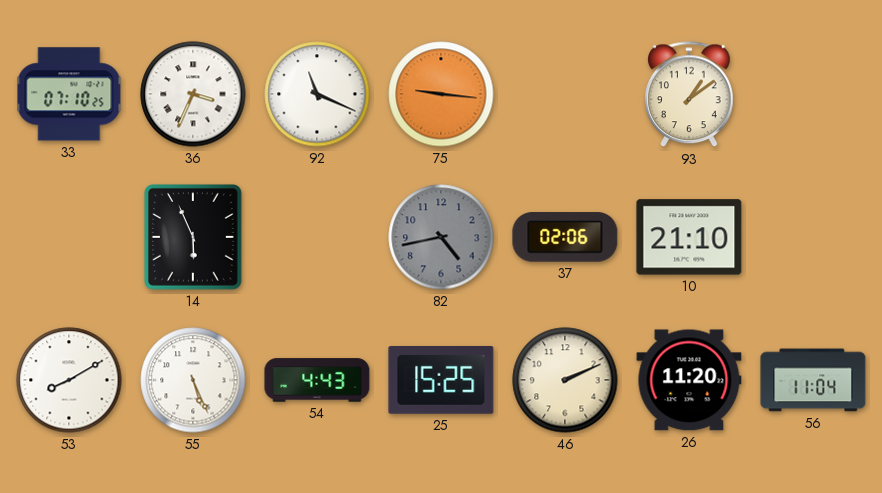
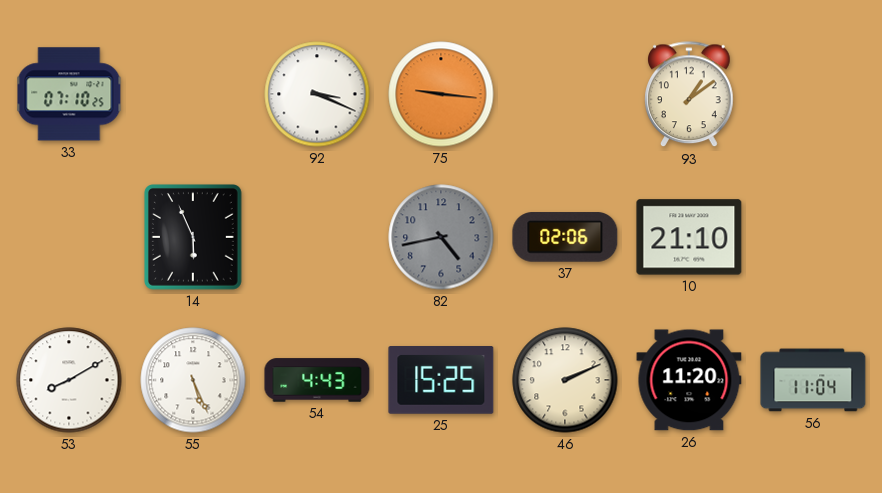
36: 3:34 -> none (193, 94)
92: 11:19 -> 3:19 (317, 94)
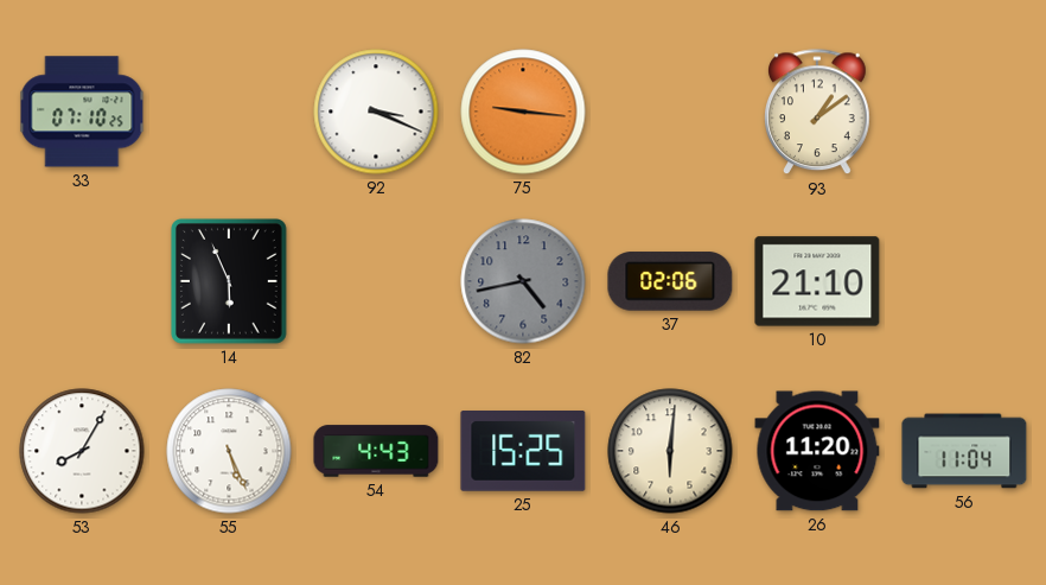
53: 8:10 -> 8:05 (82, 451)
46: 2:11 -> 6:01 (670, 451)
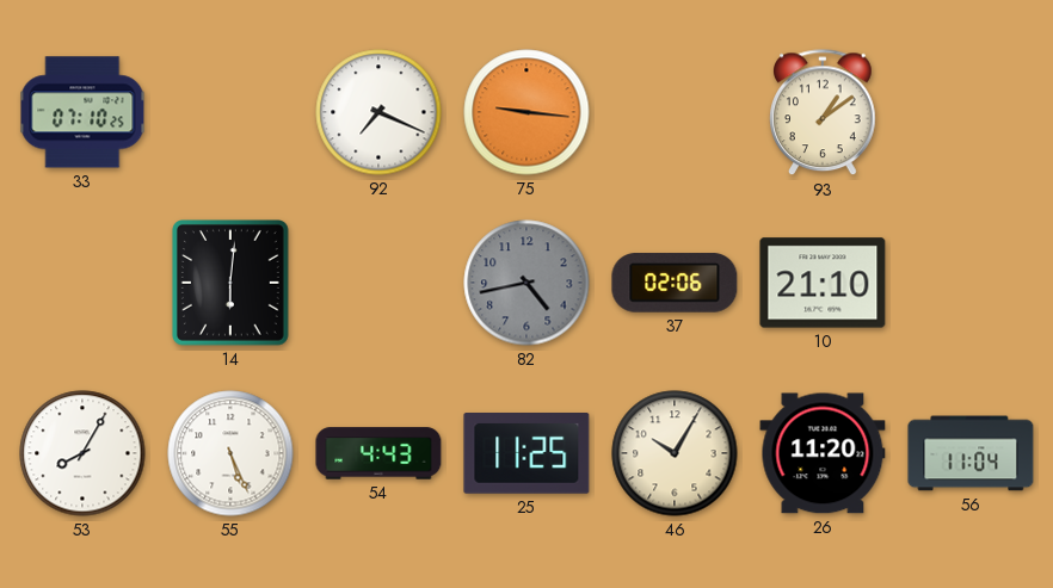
92: 3:19 -> 7:19 (378, 112)
14: 5:56 -> 6:01 (230, 284)
25: 15:25 -> 11:25 (526, 454)
46: 6:01 -> 10:05 (675, 453)
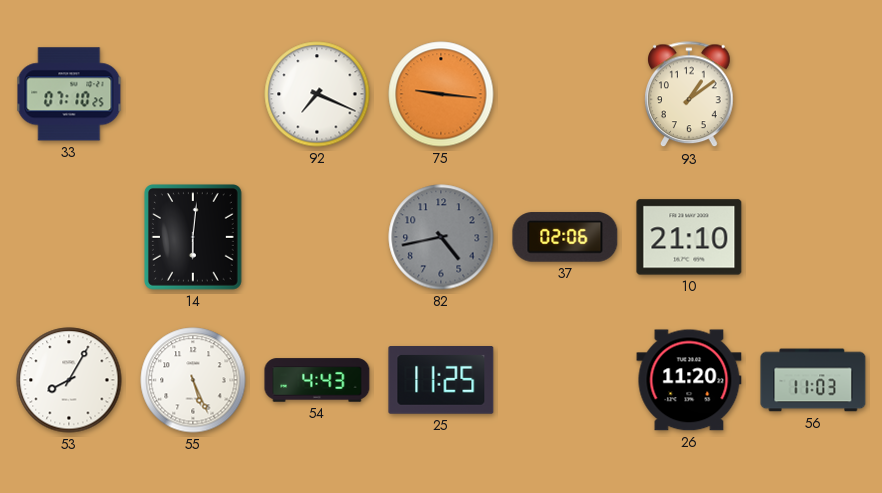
46: 10:05 -> none (675, 453)
56: 11:04 -> 11:03 (813, 380)
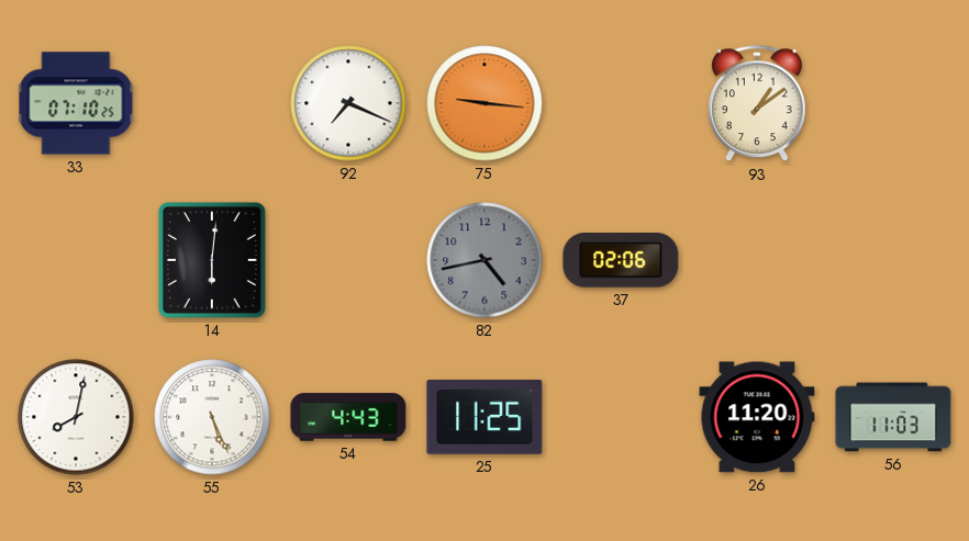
10: 21:10 -> none (689, 237)
53: 8:05 -> 8:02 (76, 417)
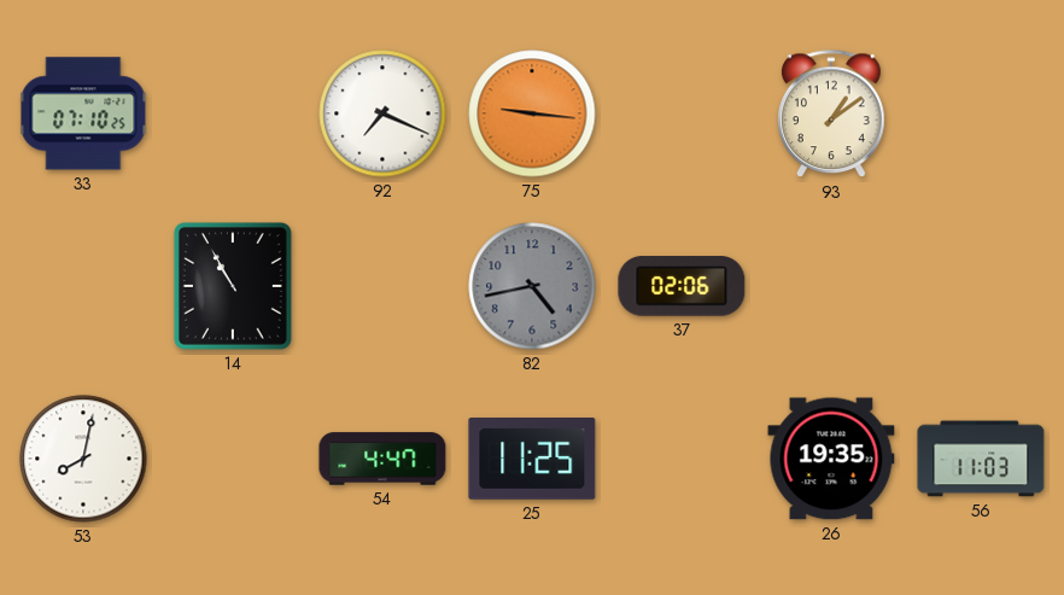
14: 6:01 -> 10:55 (233, 287)
55: 5:26 -> none (212, 417)
54: 4:43 -> 4:47 (382, 459)
26: 11:20 -> 19:35 (831, 459)
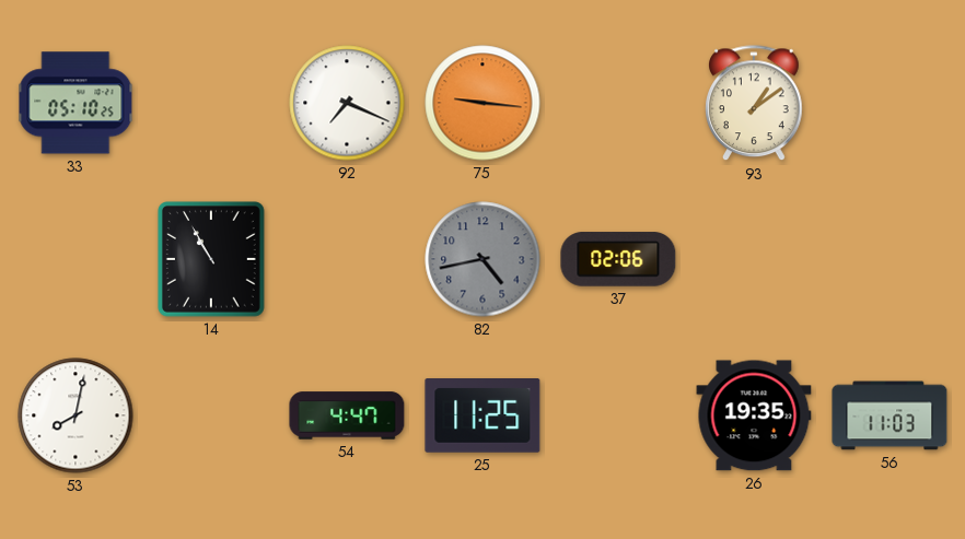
33: 07:10 -> 05:10 (75, 103)
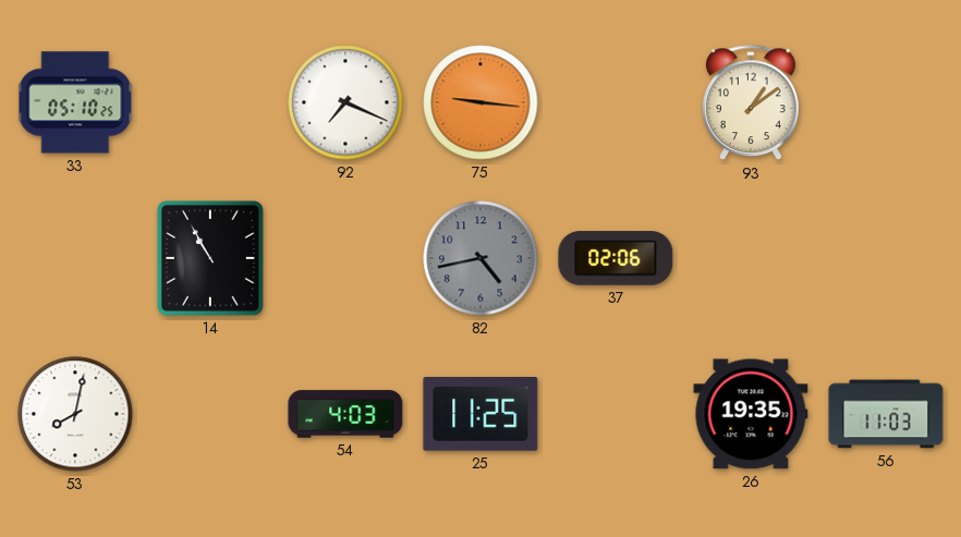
54: 4:47 -> 4:03 (345, 414)
